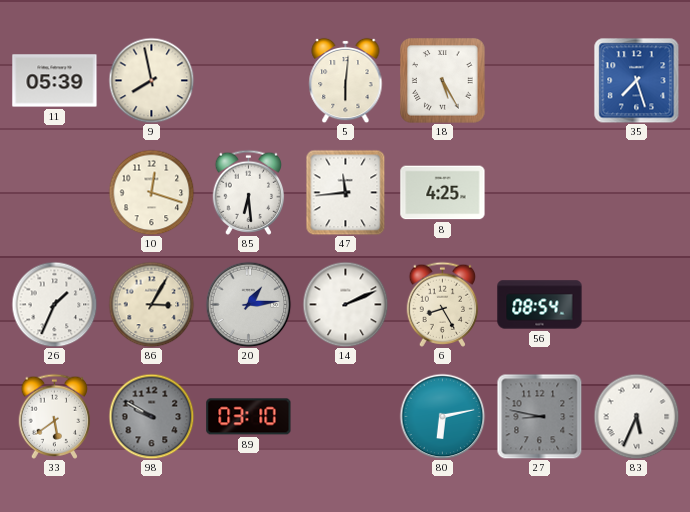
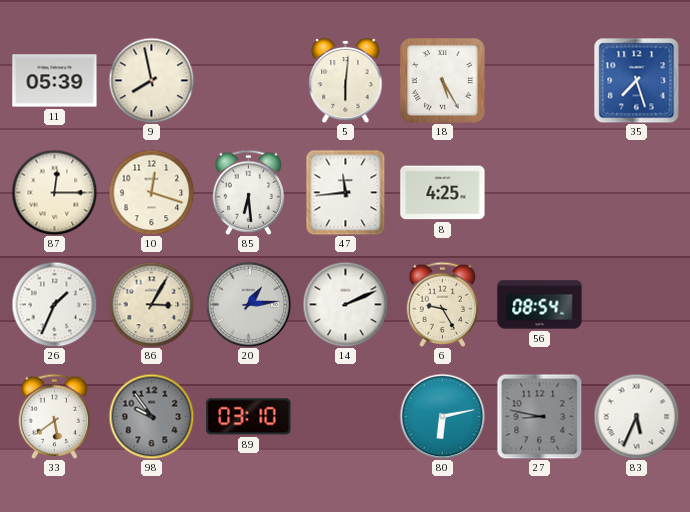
87: none -> 12:15 (54, 192)
6: 8:25 -> 9:25 (443, 304)
98: 9:50 -> 9:54 (151, 416)
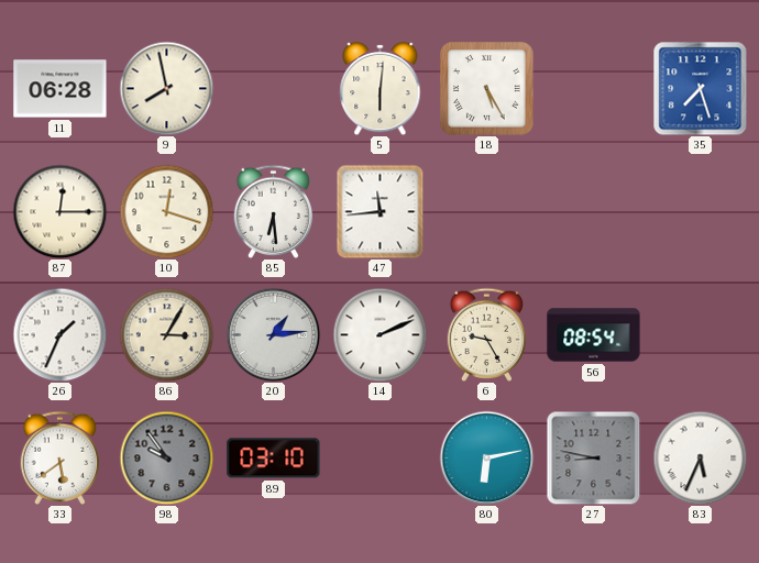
11: 05:39 -> 06:28 (61, 89)
8: 4:25 -> none (443, 193)
